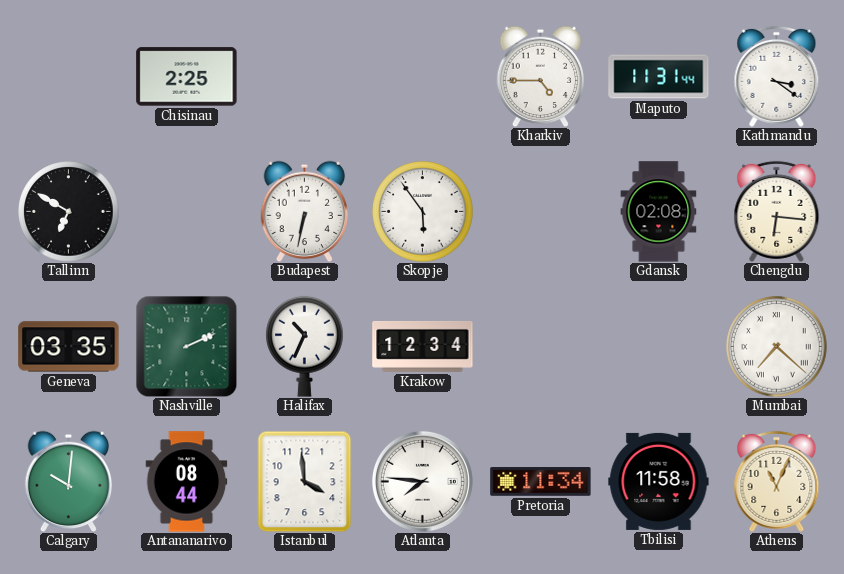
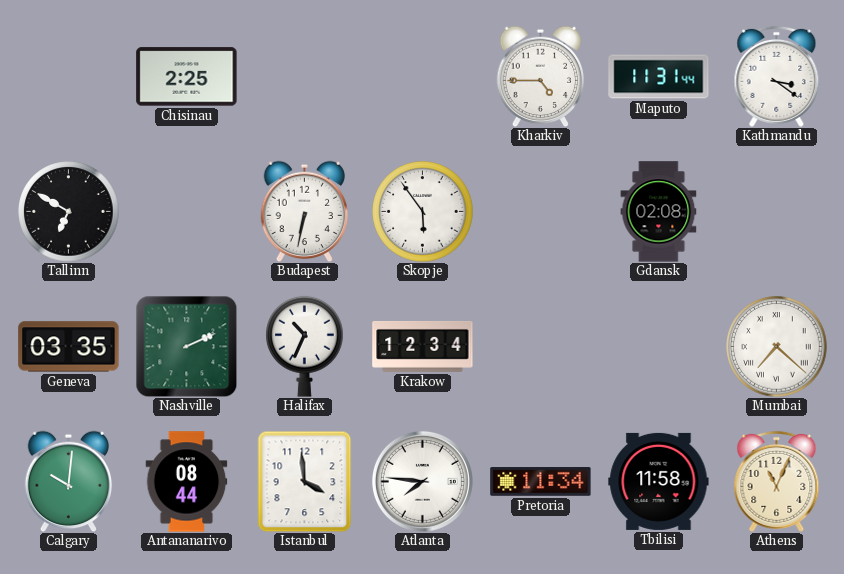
Chengdu: 6:16 -> none (777, 211)
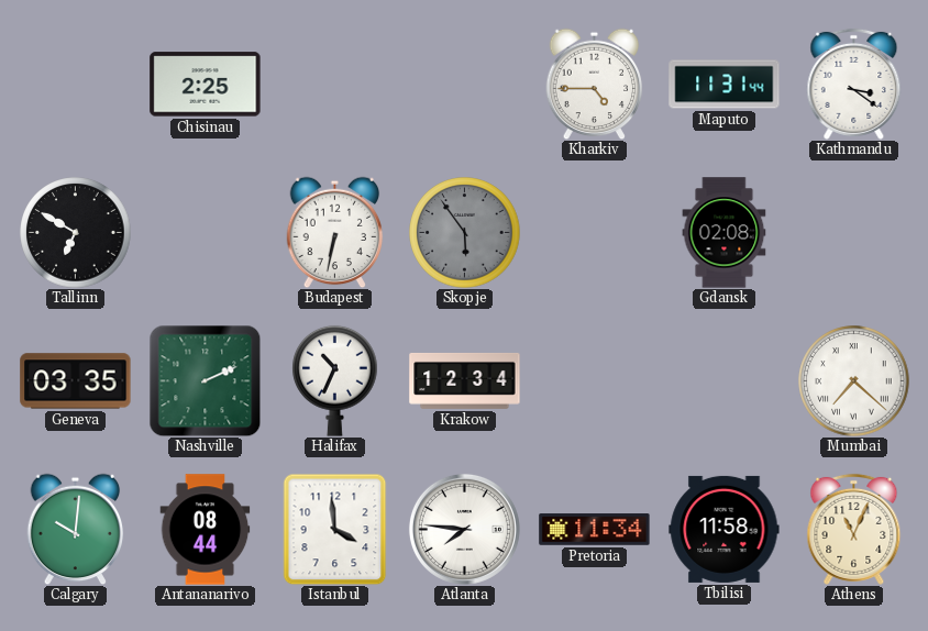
Skopje dial: white -> grey (465, 233)
